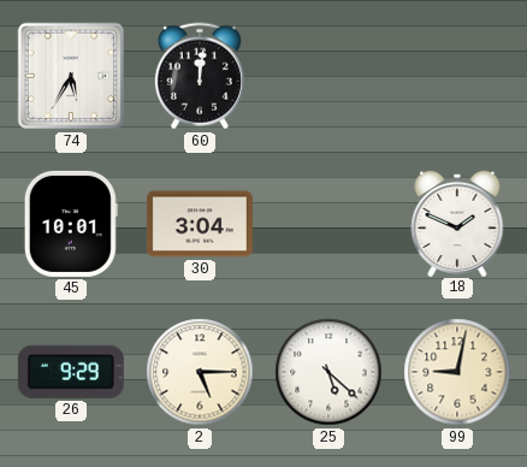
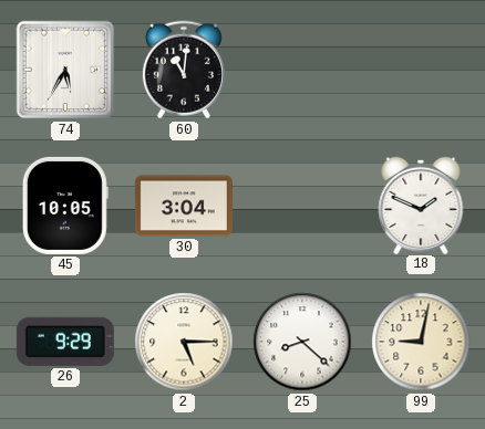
60: 12:01 -> 11:01 (184, 70)
45: 10:01 -> 10:05 (65, 206)
25: 5:22 -> 8:22 (302, 342)
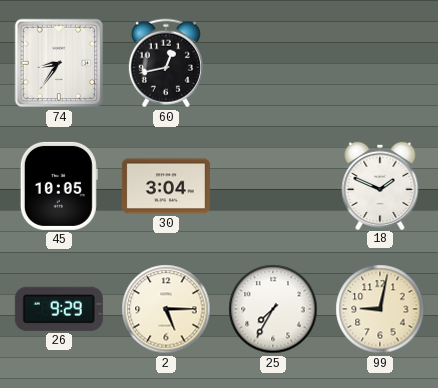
74: 5:35 -> 8:36 (59, 63)
60: 11:01 -> 12:43 (166, 63)
25: 8:22 -> 7:35 (273, 309)
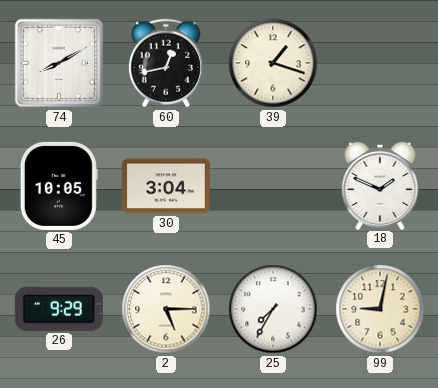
74: 8:36 -> 8:10 (59, 63)
39: none -> 1:18 (273, 63)
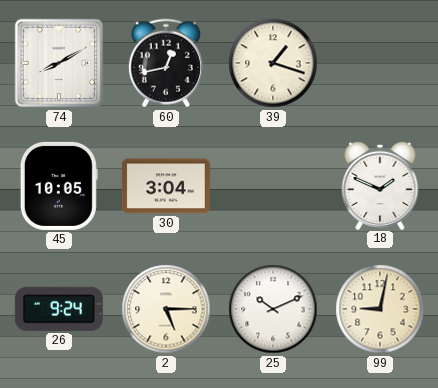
26: 9:29 -> 9:24 (59, 309)
25: 7:35 -> 10:11 (273, 309)
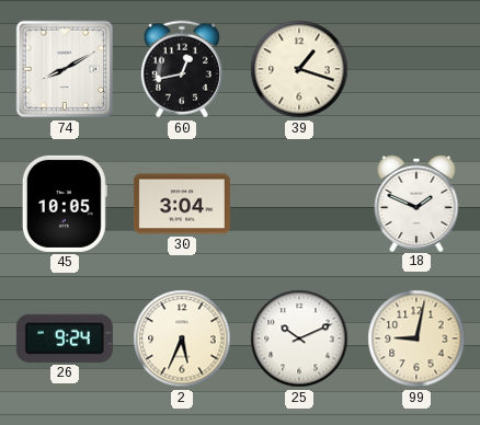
2: 5:15 -> 5:34 (182, 338)
